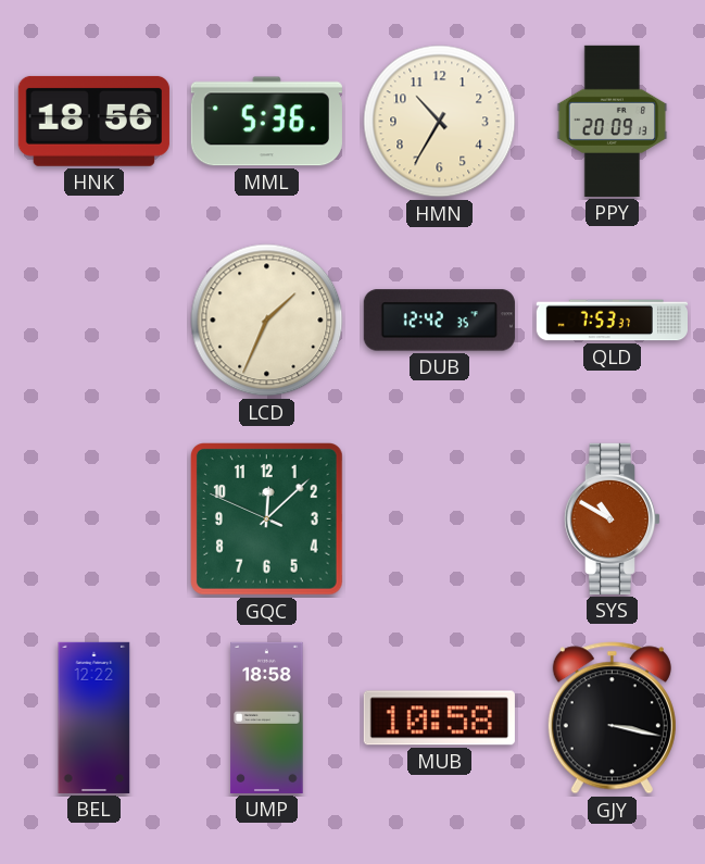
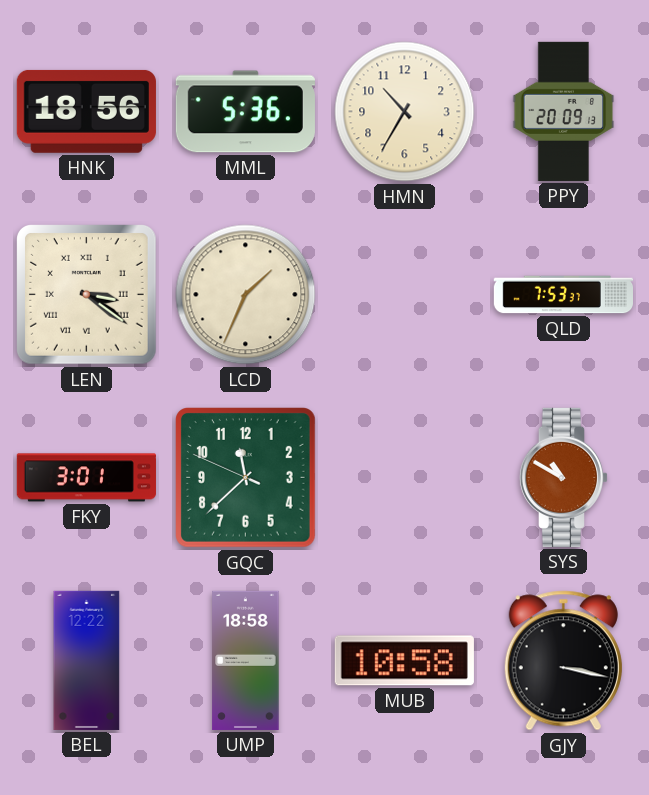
LEN: none -> 3:21 (86, 294)
DUB: 12:42 -> none (439, 321)
FKY: none -> 3:01 (86, 478)
GQC: 12:07 -> 11:37 (246, 478)
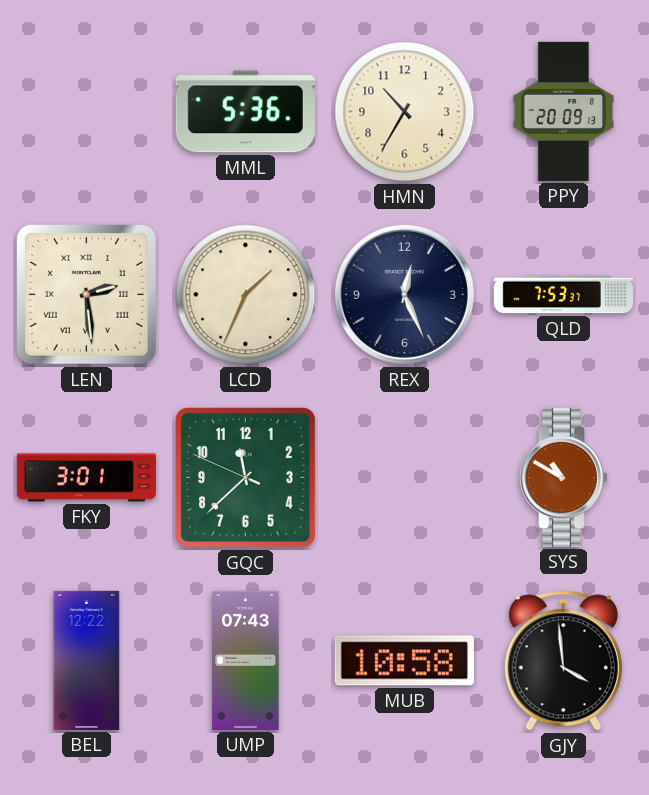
HNK: 18:56 -> none (86, 111)
LEN: 3:21 -> 2:29 (86, 294)
REX: none -> 12:26 (404, 294)
UMP: 18:58 -> 07:43 (246, 660)
GJY: 3:17 -> 3:59 (563, 661)
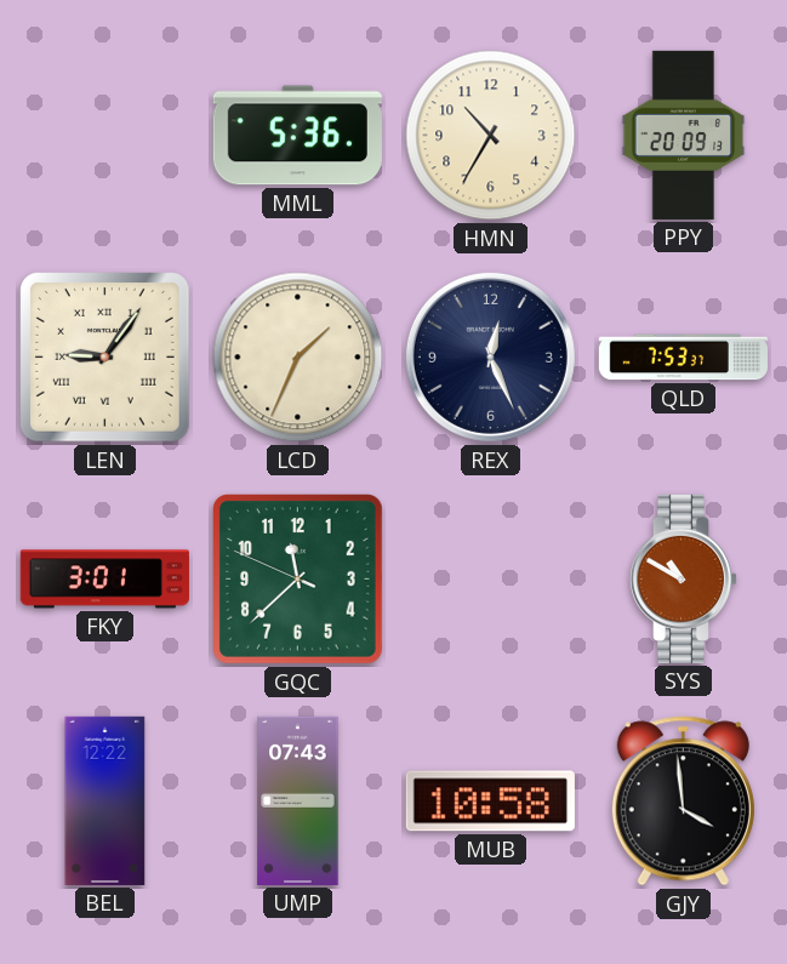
LEN: 2:29 -> 9:06 (104, 356)
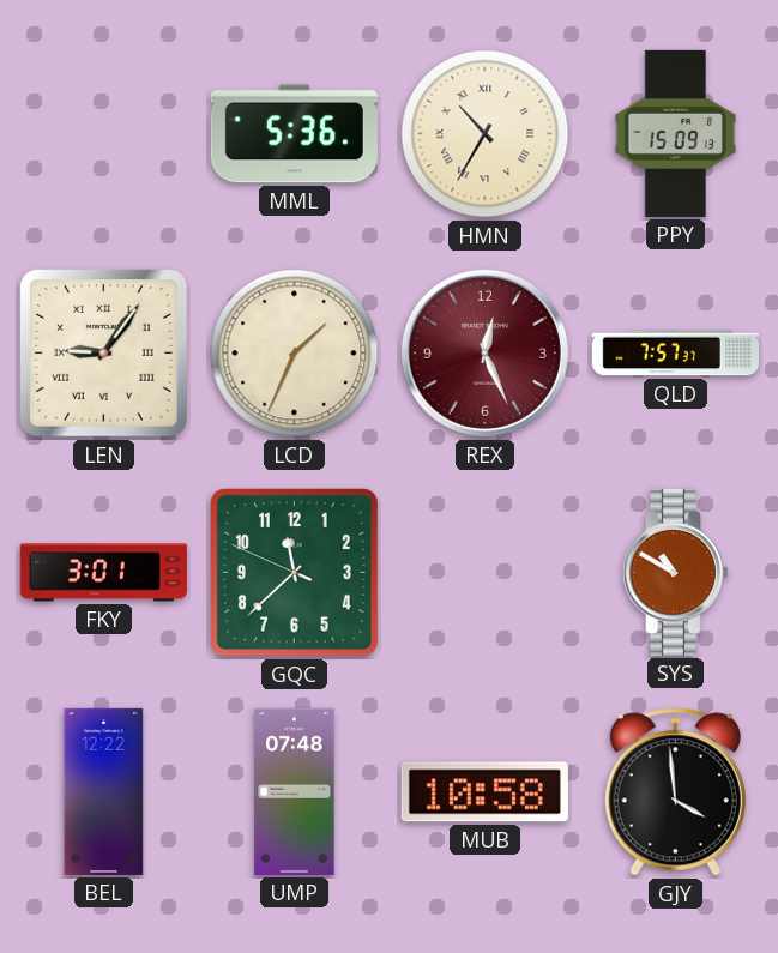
HMN numerals: Arabic -> Roman (486, 134)
PPY: 20:09 -> 15:09 (676, 133)
REX dial: navy -> burgundy (484, 352)
QLD: 7:53 -> 7:57 (675, 354)
UMP: 07:43 -> 07:48 (295, 791)
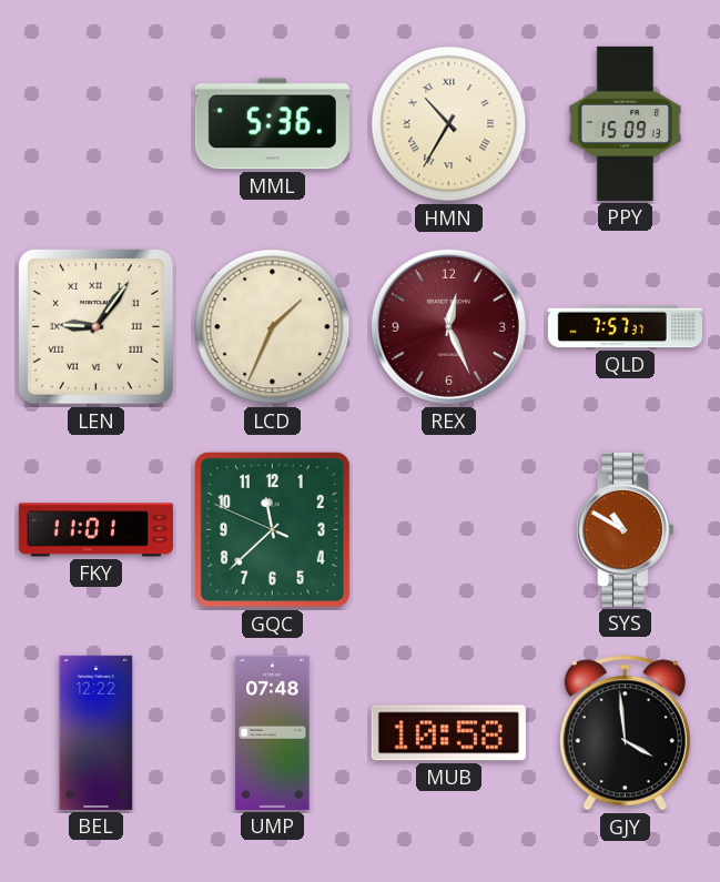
FKY: 3:01 -> 11:01 (95, 530)
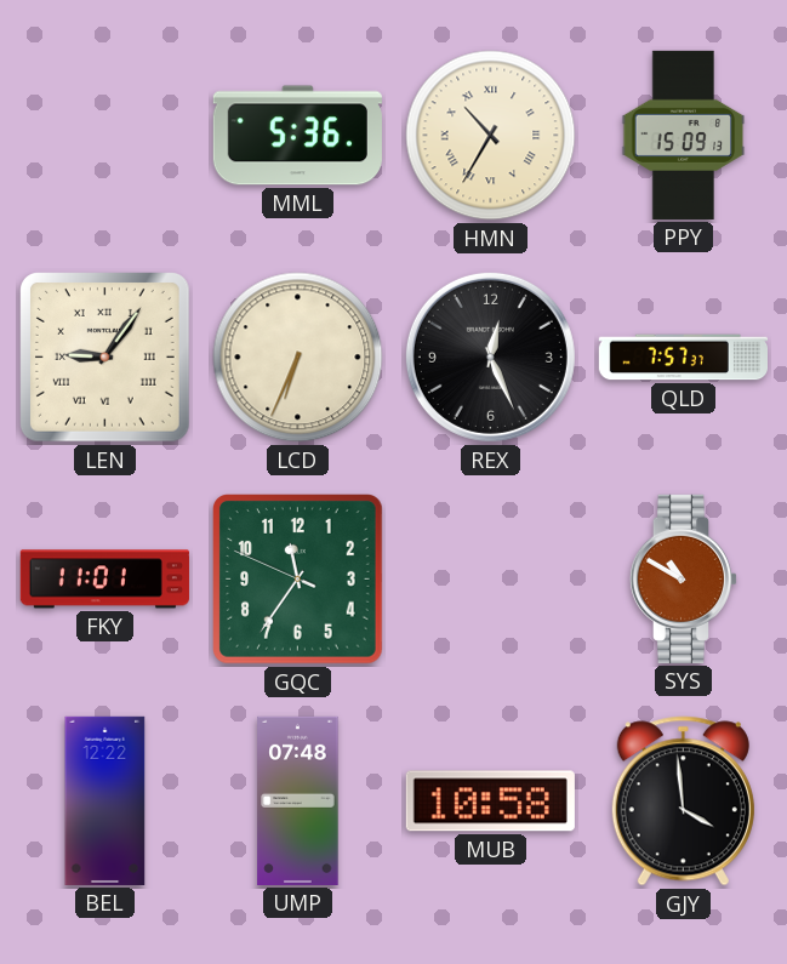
LCD: 1:34 -> 6:34 (298, 358)
REX dial: burgundy -> black (490, 356)
GQC: 11:37 -> 11:35 (298, 580)
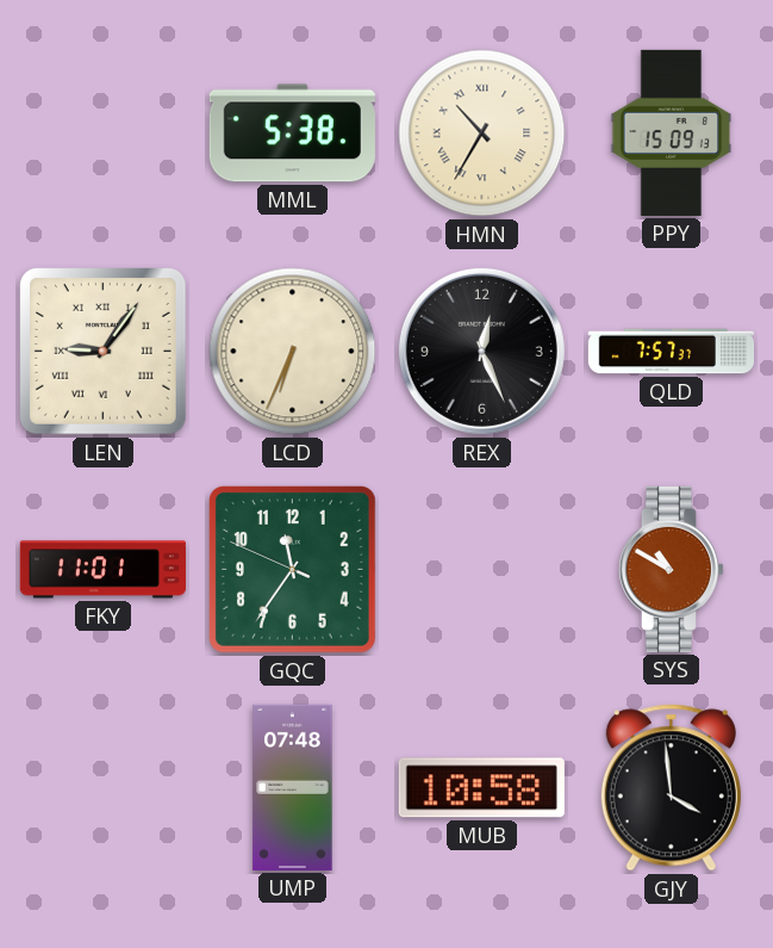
MML: 5:36 -> 5:38 (292, 134)
BEL: 12:22 -> none (105, 800)
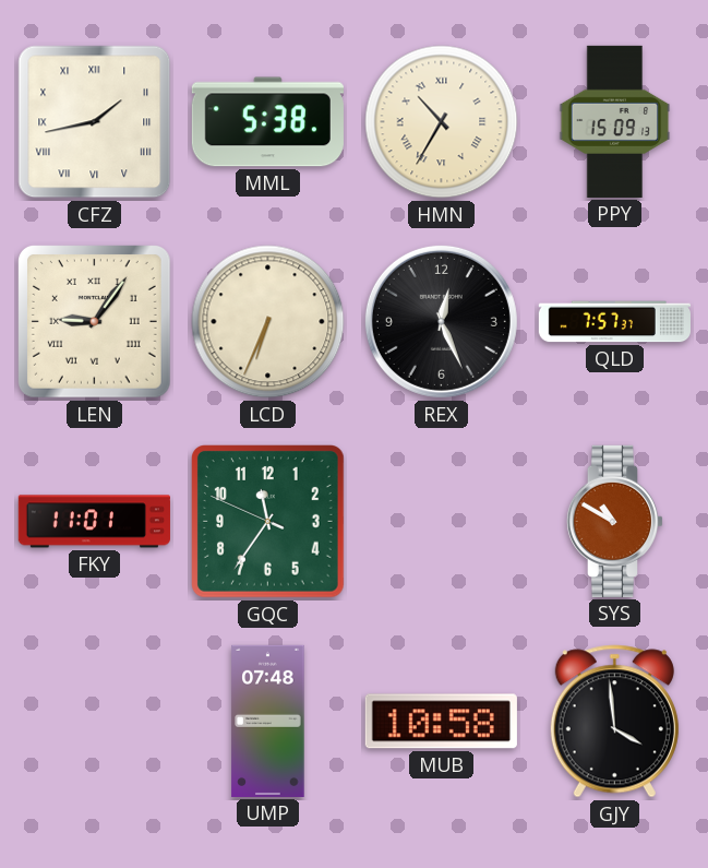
CFZ: none -> 1:43 (95, 122)
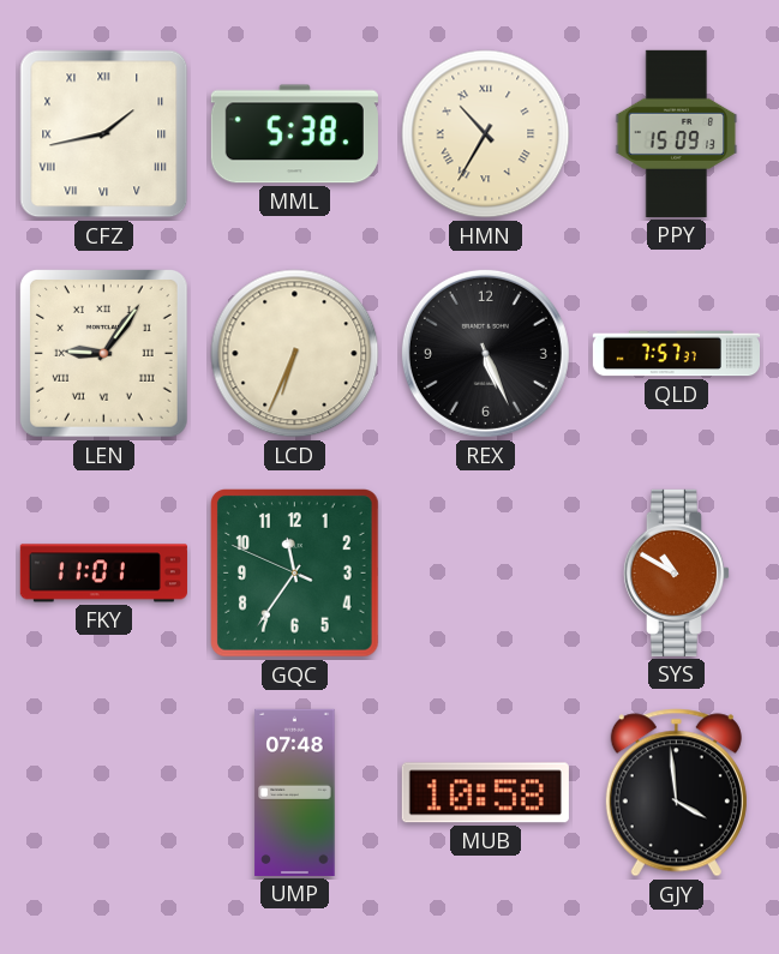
REX: 12:26 -> 5:26 (485, 353)
